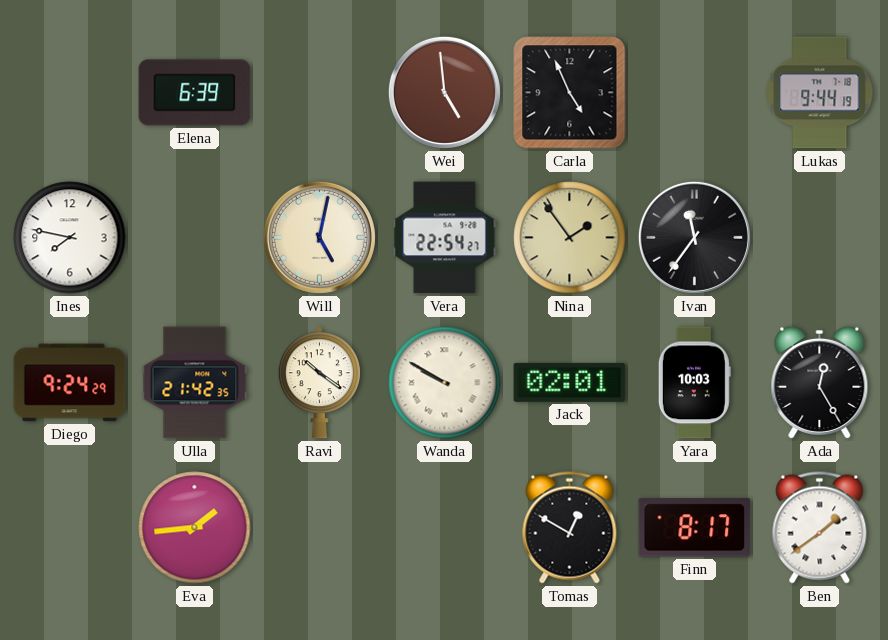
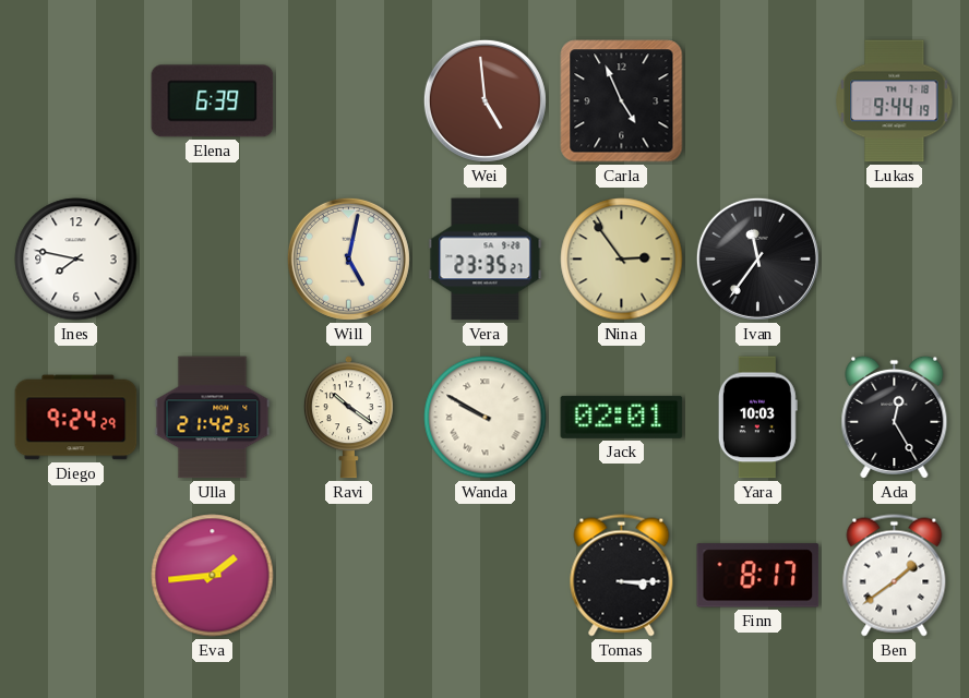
Vera: 22:54 -> 23:35 (486, 260)
Nina: 1:54 -> 2:54 (622, 260)
Tomas: 12:50 -> 3:15 (622, 576)
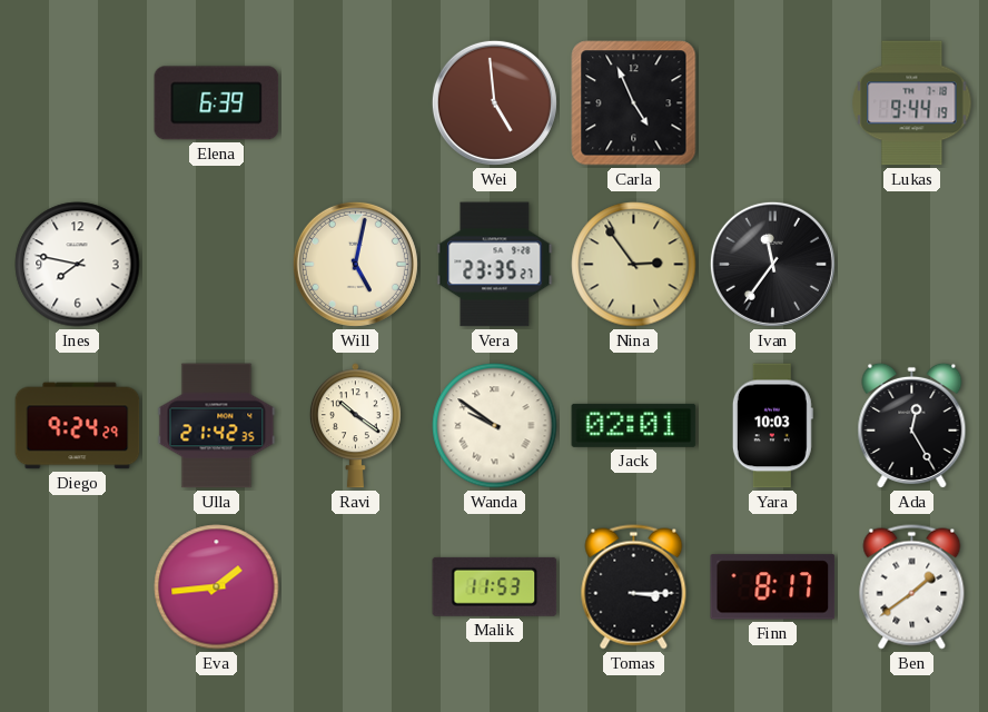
Wanda: 9:50 -> 9:51 (495, 426)
Malik: none -> 11:53 (495, 586)
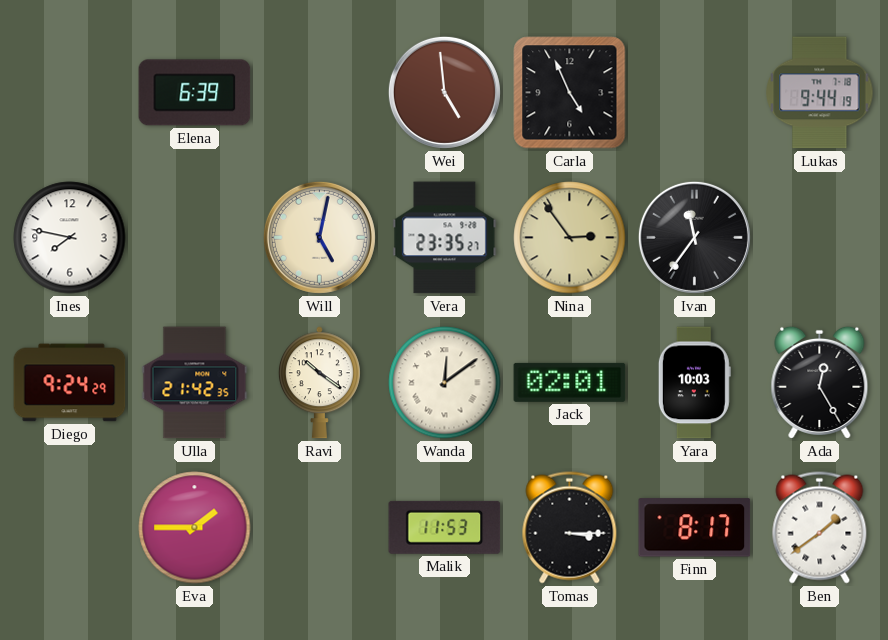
Wanda: 9:51 -> 12:09 (445, 383)
Eva: 1:44 -> 1:45 (195, 528)
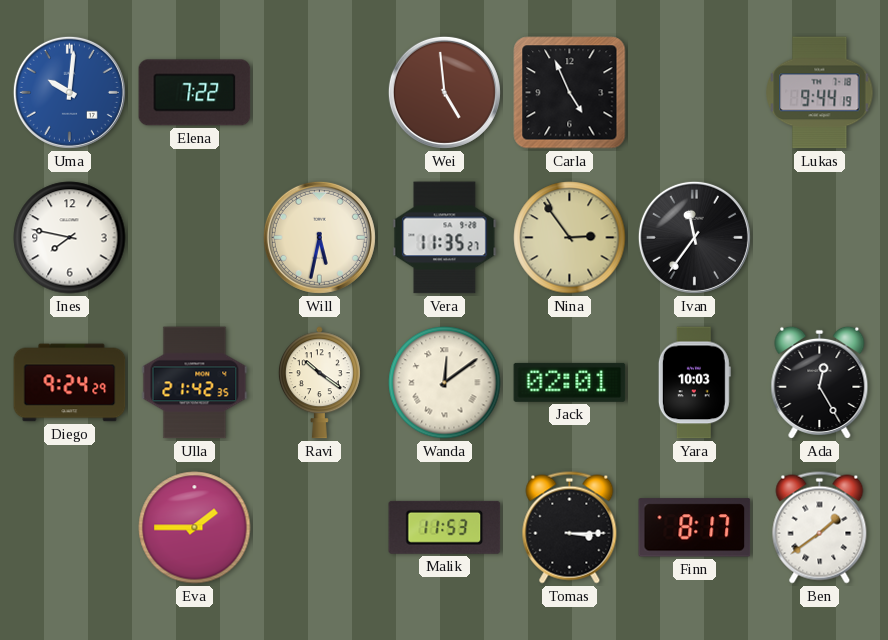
Uma: none -> 10:01 (69, 92)
Elena: 6:39 -> 7:22 (195, 93)
Will: 5:02 -> 5:32 (319, 237)
Vera: 23:35 -> 11:35 (445, 238)
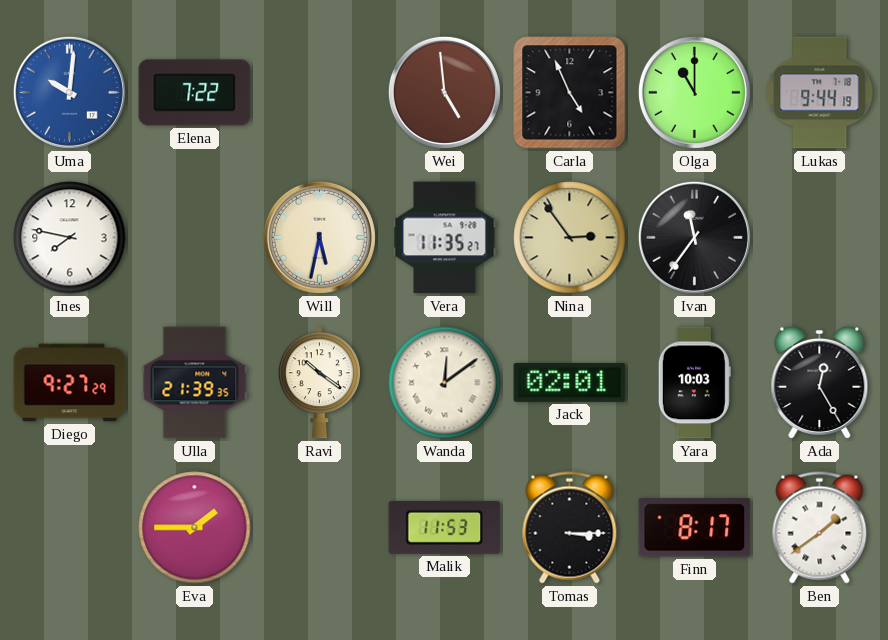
Olga: none -> 11:00 (694, 92)
Diego: 9:24 -> 9:27 (70, 383)
Ulla: 21:42 -> 21:39 (195, 383)
